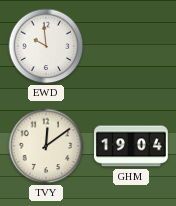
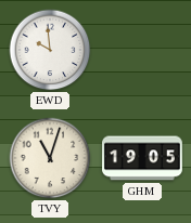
TVY: 12:09 -> 11:03 (50, 158)
GHM: 19:04 -> 19:05 (143, 158)
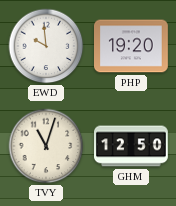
PHP: none -> 19:20 (132, 46)
GHM: 19:05 -> 12:50 (132, 146)
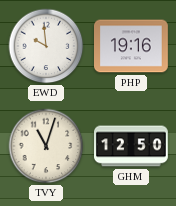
PHP: 19:20 -> 19:16 (132, 46)
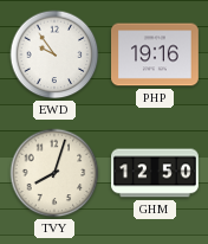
EWD: 9:59 -> 9:54 (54, 54)
TVY: 11:03 -> 8:03 (54, 173)
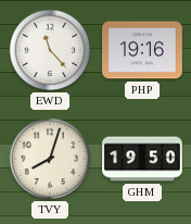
EWD: 9:54 -> 11:23 (50, 50)
GHM: 12:50 -> 19:50 (143, 159)
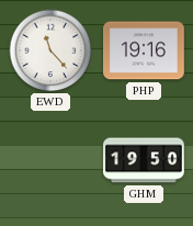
TVY: 8:03 -> none (50, 159)
